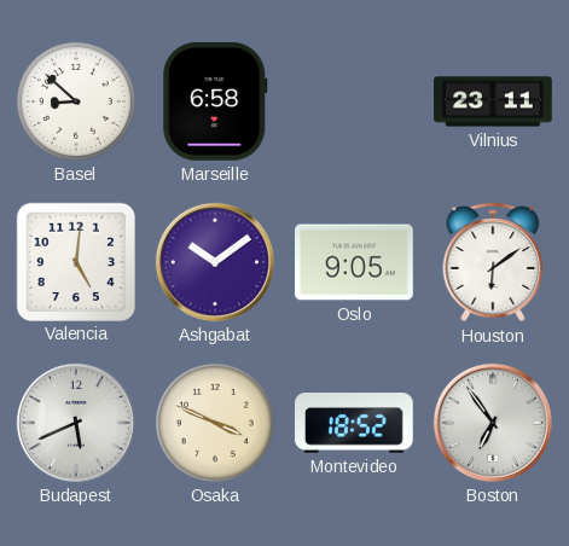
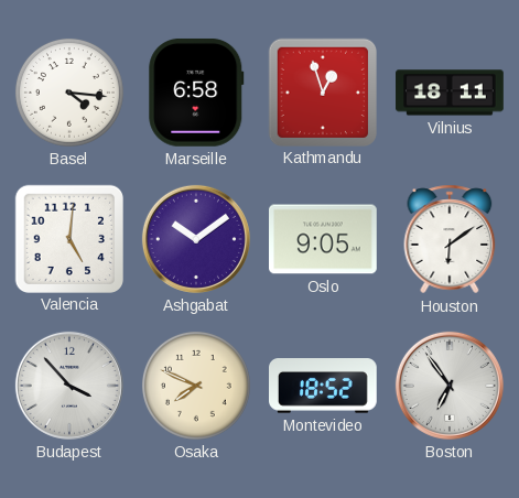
Basel: 8:52 -> 4:16 (69, 93)
Kathmandu: none -> 12:57 (322, 91)
Vilnius: 23:11 -> 18:11 (450, 93)
Budapest: 5:41 -> 3:53 (69, 386)
Osaka: 3:49 -> 7:49 (196, 386)
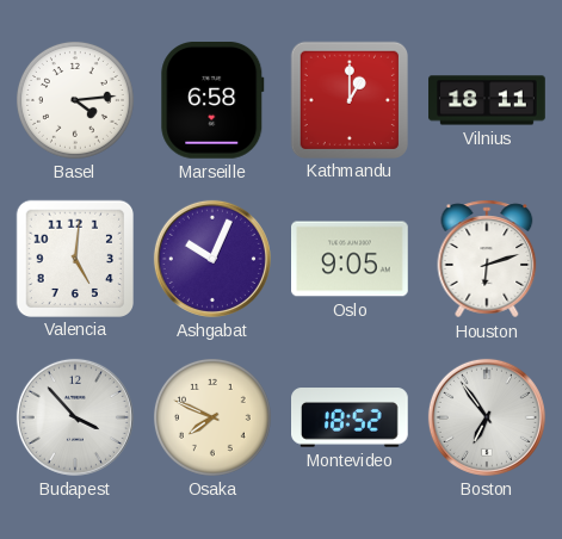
Basel: 4:16 -> 4:14 (75, 100)
Kathmandu: 12:57 -> 1:00 (348, 99)
Ashgabat: 10:09 -> 10:04 (212, 259)
Houston: 6:09 -> 6:12 (487, 259)
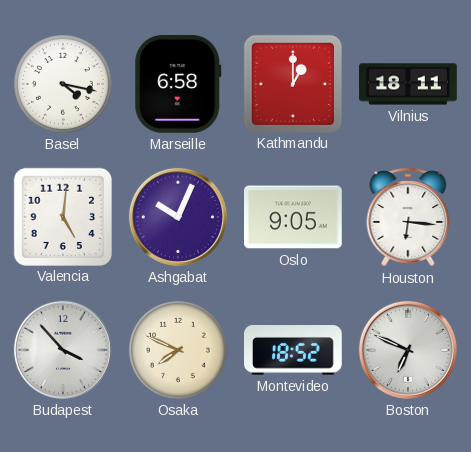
Basel: 4:14 -> 4:17 (63, 84)
Houston: 6:12 -> 6:16 (408, 217)
Boston: 6:54 -> 6:49 (408, 350)
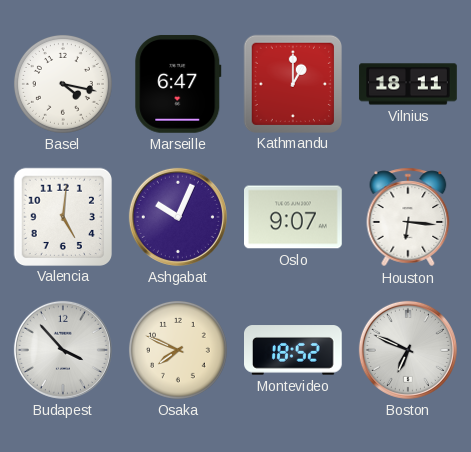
Marseille: 6:58 -> 6:47 (178, 84)
Oslo: 9:05 -> 9:07 (294, 217)
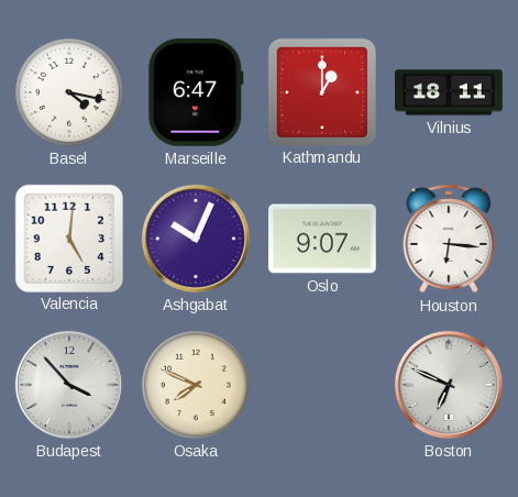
Montevideo: 18:52 -> none (294, 350)
